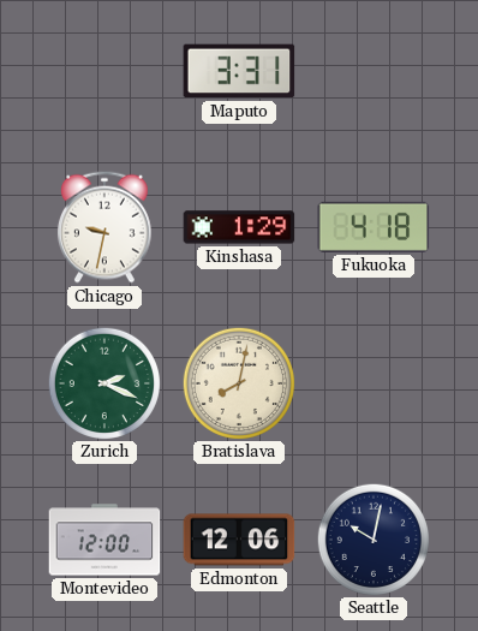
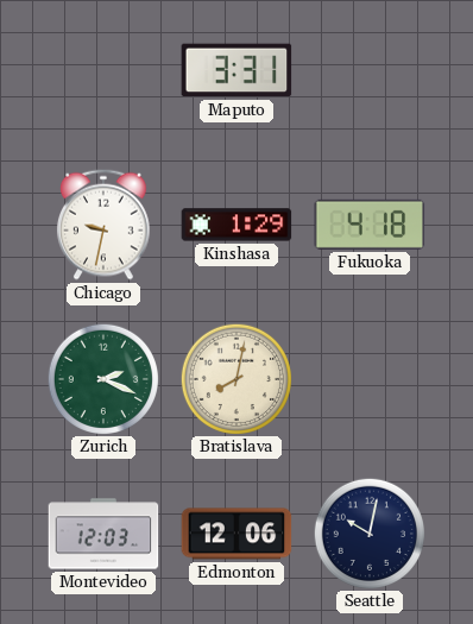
Montevideo: 12:00 -> 12:03 (103, 534)
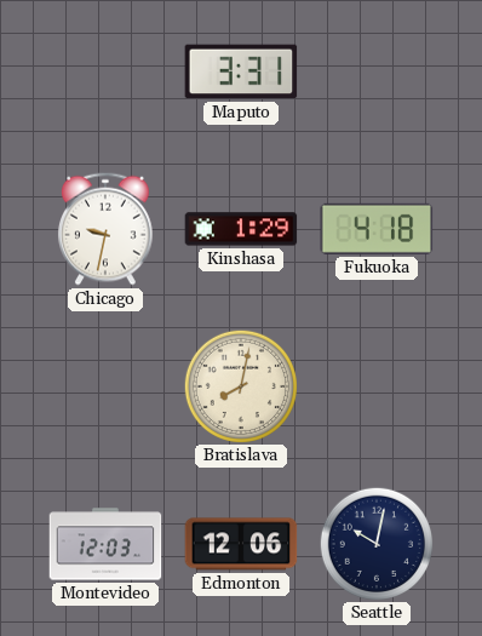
Zurich: 2:19 -> none (102, 378)
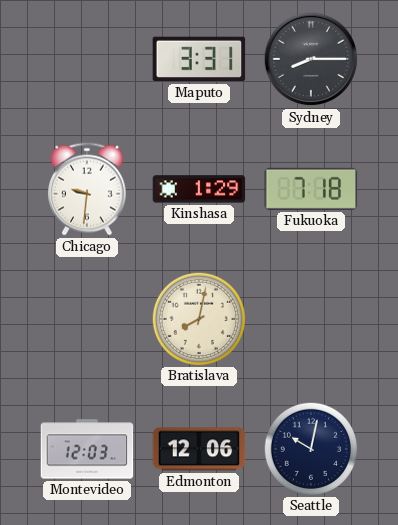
Sydney: none -> 8:15 (311, 59)
Chicago: 9:32 -> 9:31 (87, 189)
Fukuoka: 4:18 -> 7:18 (311, 189)
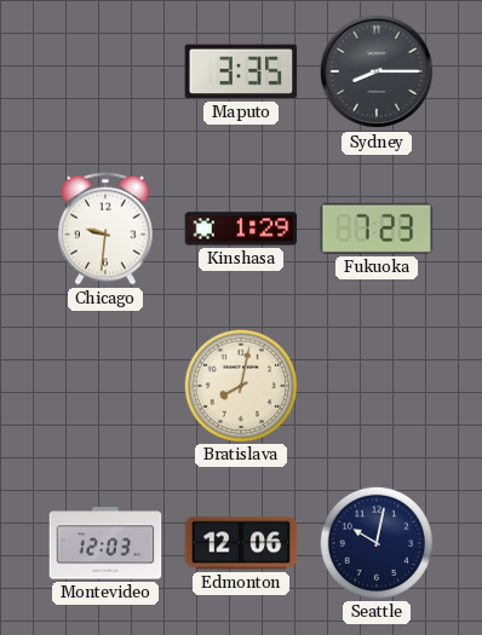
Maputo: 3:31 -> 3:35 (241, 71)
Fukuoka: 7:18 -> 7:23 (377, 229)
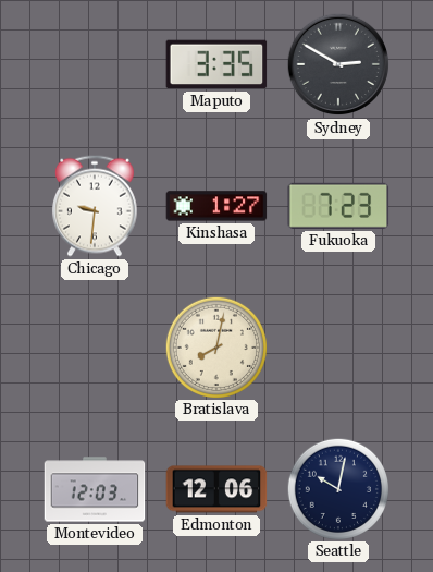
Sydney: 8:15 -> 2:50 (338, 64)
Kinshasa: 1:29 -> 1:27 (216, 206)
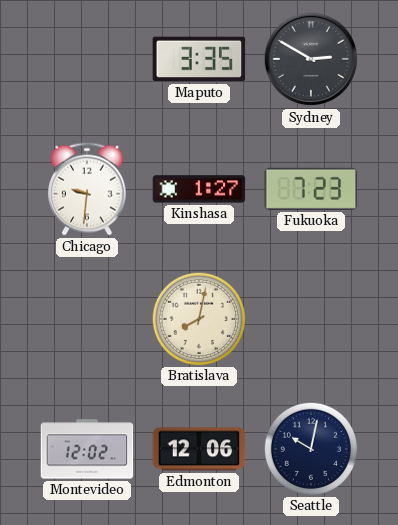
Montevideo: 12:03 -> 12:02 (87, 449)
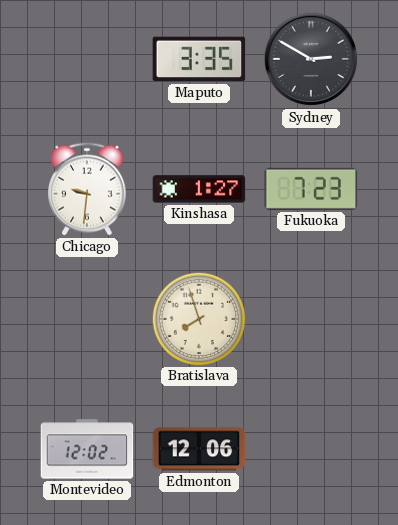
Bratislava: 8:02 -> 7:57 (198, 318)
Seattle: 10:02 -> none (310, 448)
